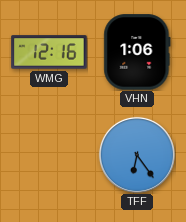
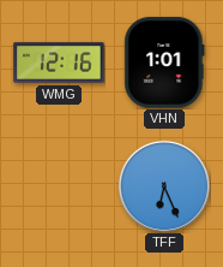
VHN: 1:06 -> 1:01 (164, 63)
TFF: 6:24 -> 6:26 (164, 186)
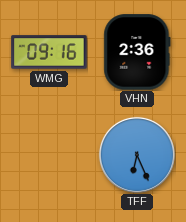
WMG: 12:16 -> 09:16 (49, 52)
VHN: 1:01 -> 2:36 (137, 52)
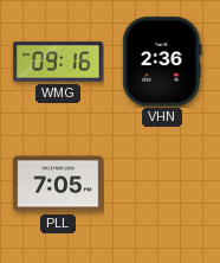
PLL: none -> 7:05 (58, 184)
TFF: 6:26 -> none (137, 155)
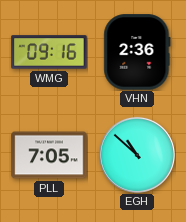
EGH: none -> 10:52 (137, 155)
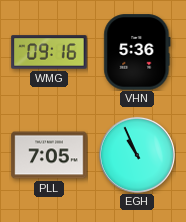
VHN: 2:36 -> 5:36 (137, 52)
EGH: 10:52 -> 10:56 (137, 155)
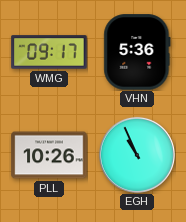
WMG: 09:16 -> 09:17 (49, 52)
PLL: 7:05 -> 10:26 (49, 155)
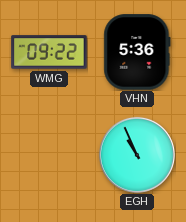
WMG: 09:17 -> 09:22 (49, 52)
PLL: 10:26 -> none (49, 155)
